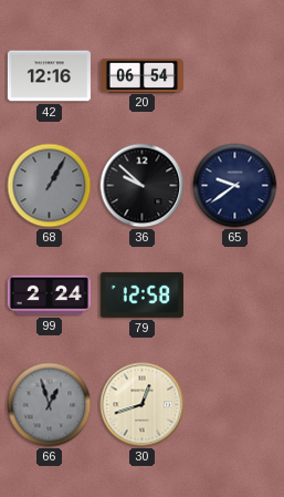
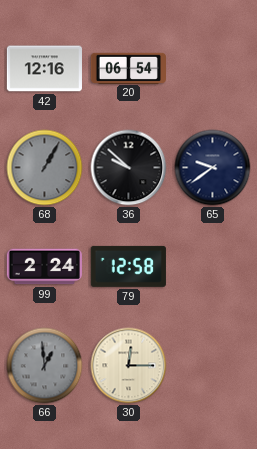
66: 12:57 -> 12:59 (45, 366)
30: 12:42 -> 12:15 (129, 366)
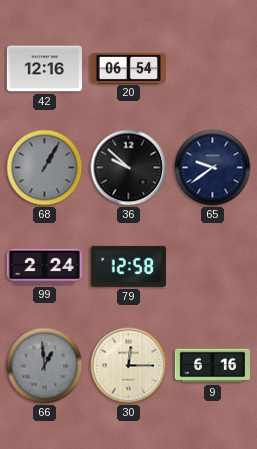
9: none -> 6:16 (212, 366)
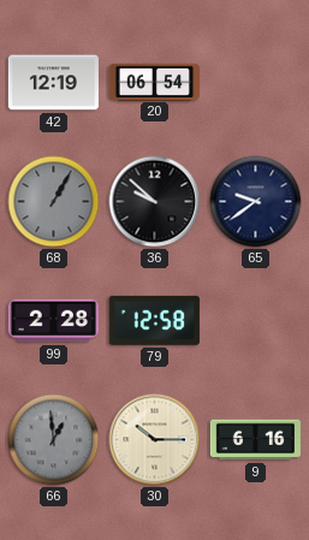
42: 12:16 -> 12:19 (53, 83)
99: 2:24 -> 2:28 (53, 321)
30: 12:15 -> 10:15 (155, 440)
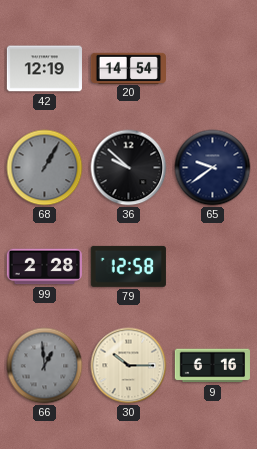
20: 06:54 -> 14:54 (128, 68)
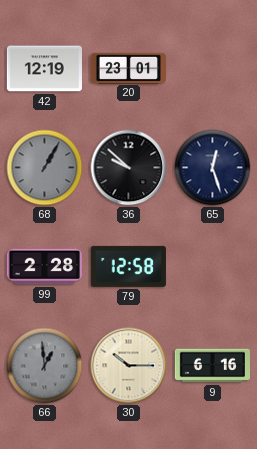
20: 14:54 -> 23:01 (128, 68)
65: 9:39 -> 12:27 (213, 168)
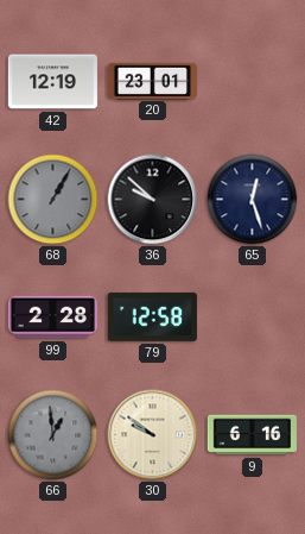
30: 10:15 -> 9:51 (153, 435)
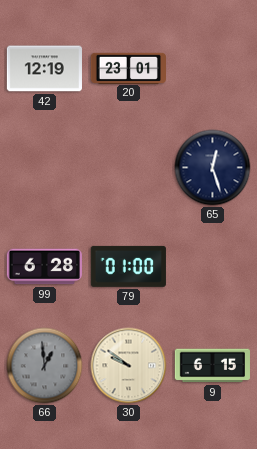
68: 1:05 -> none (53, 200)
36: 9:52 -> none (153, 200)
99: 2:28 -> 6:28 (44, 267)
79: 12:58 -> 01:00 (128, 266)
9: 6:16 -> 6:15 (212, 366)
